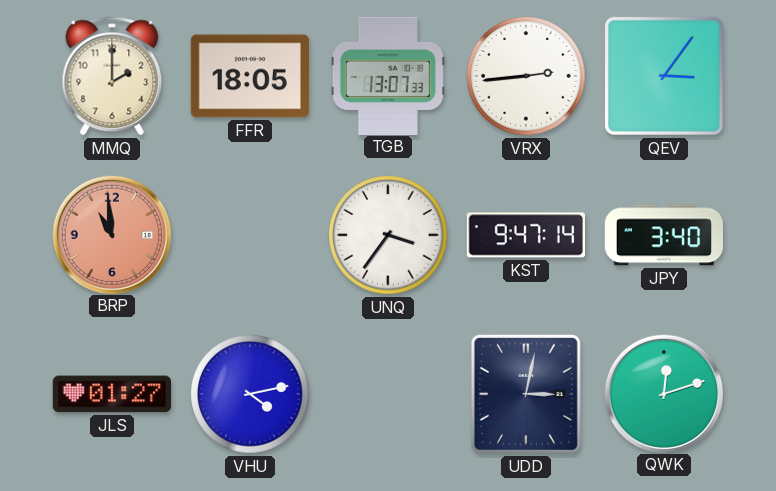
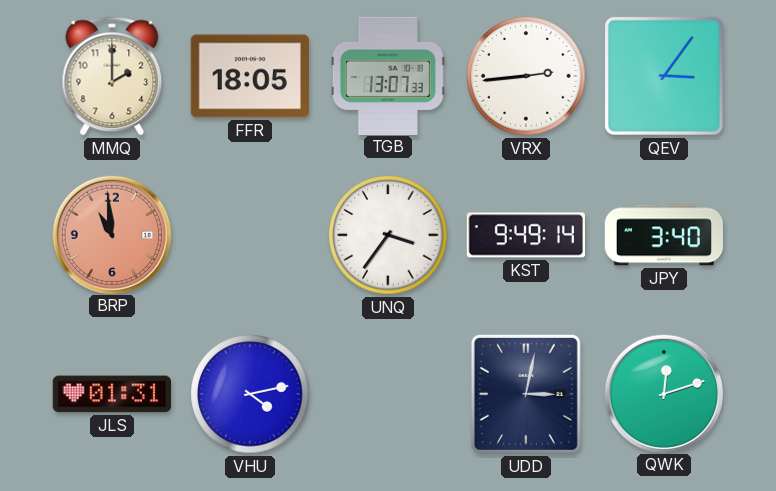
KST: 9:47 -> 9:49 (525, 235)
JLS: 01:27 -> 01:31 (111, 394)
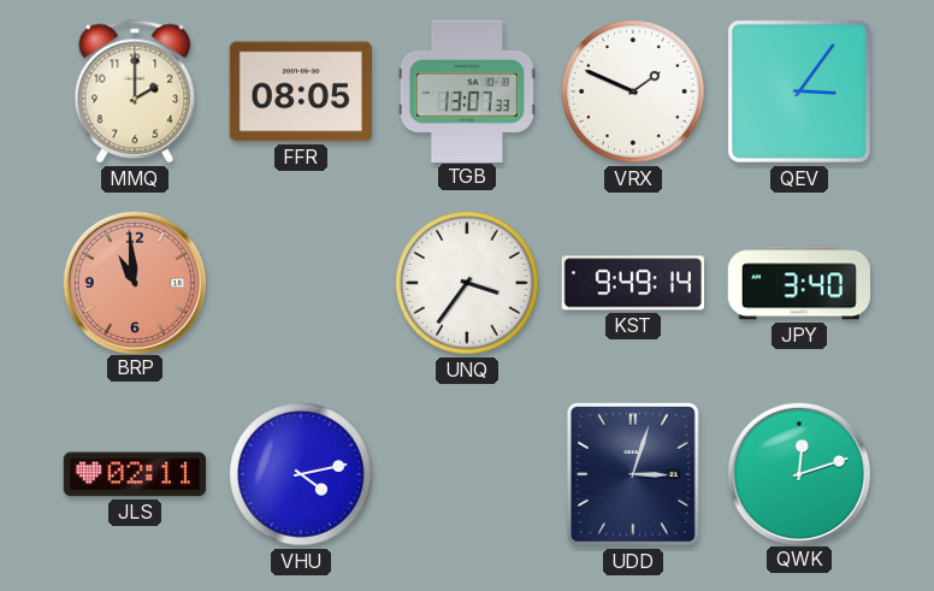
FFR: 18:05 -> 08:05 (301, 91)
VRX: 2:44 -> 1:49 (633, 91)
JLS: 01:31 -> 02:11 (134, 474)
UDD: 3:02 -> 3:03 (633, 474)
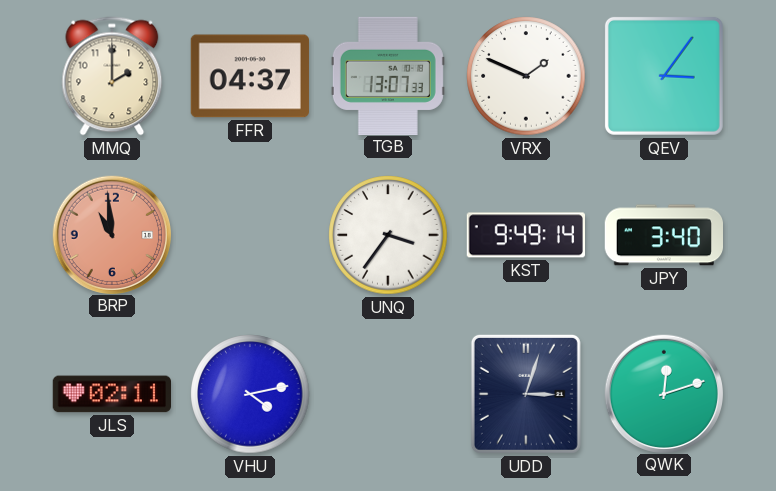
FFR: 08:05 -> 04:37 (250, 76)
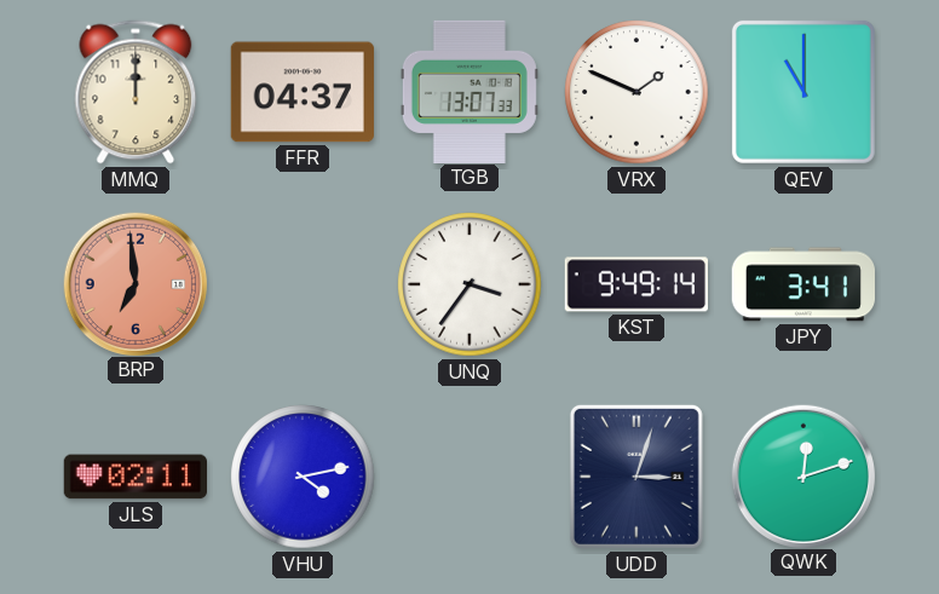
MMQ: 2:00 -> 12:00 (136, 92)
QEV: 3:06 -> 11:00 (803, 92)
BRP: 10:59 -> 6:59 (134, 283)
JPY: 3:40 -> 3:41 (802, 284)
